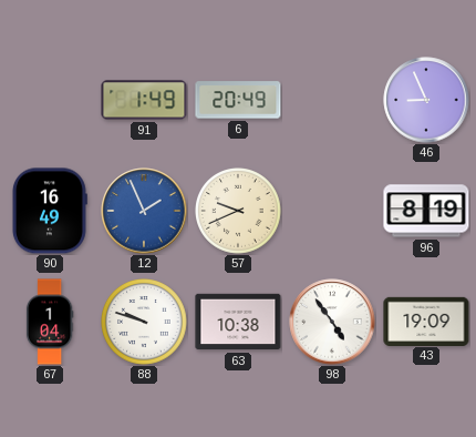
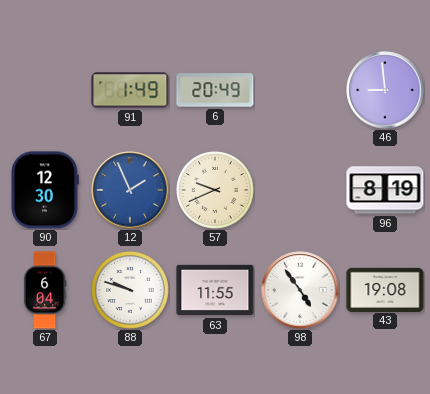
46: 8:56 -> 8:59 (385, 90)
90: 16:49 -> 12:30 (45, 190)
67: 1:04 -> 6:04 (45, 290)
63: 10:38 -> 11:55 (215, 290)
43: 19:09 -> 19:08 (385, 289)
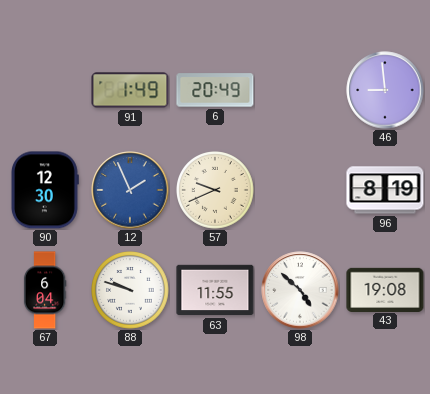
98: 4:54 -> 4:52 (300, 290)
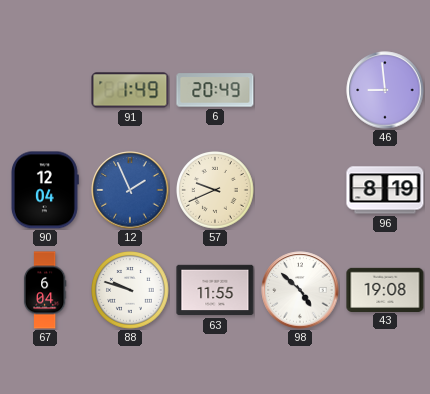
90: 12:30 -> 12:04 (45, 190)
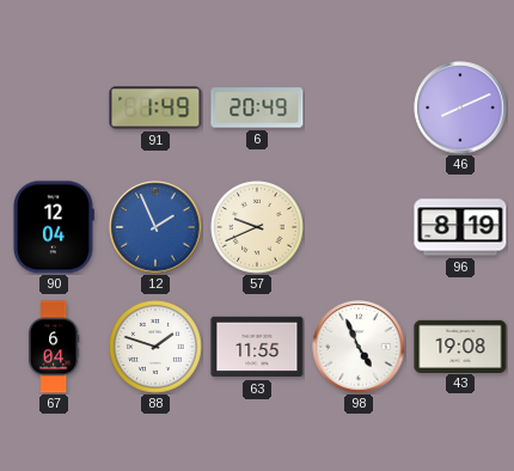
46: 8:59 -> 8:11 (460, 108)
88: 9:48 -> 1:48 (157, 348)
98: 4:52 -> 4:56 (359, 347)
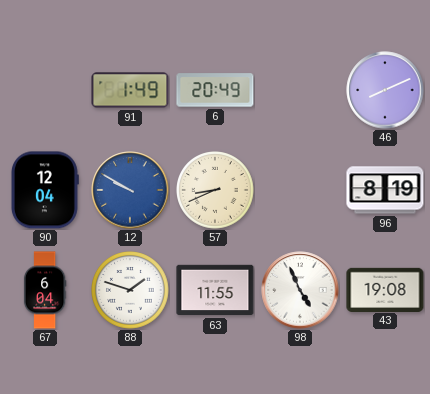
12: 1:56 -> 9:50 (130, 190)
57: 9:41 -> 8:41 (216, 191)
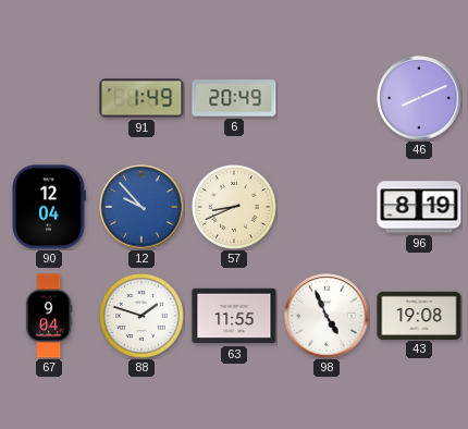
12: 9:50 -> 9:53 (141, 207)
67: 6:04 -> 9:04 (49, 316)
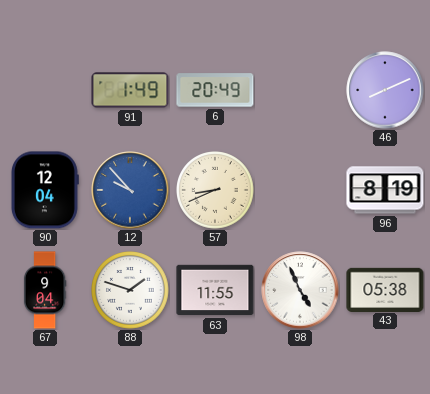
43: 19:08 -> 05:38 (385, 289)
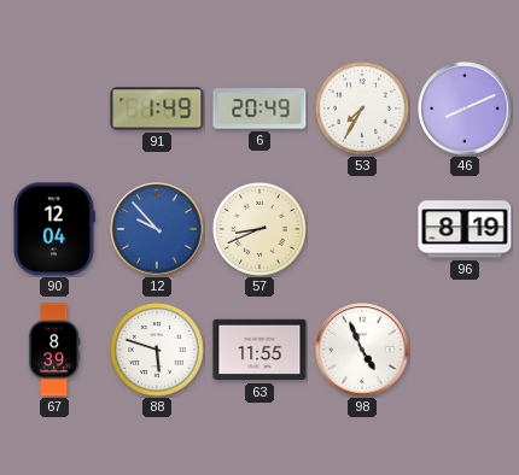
53: none -> 7:35 (363, 110)
67: 9:04 -> 8:39 (54, 350)
88: 1:48 -> 5:48 (158, 351)
43: 05:38 -> none (385, 289)
